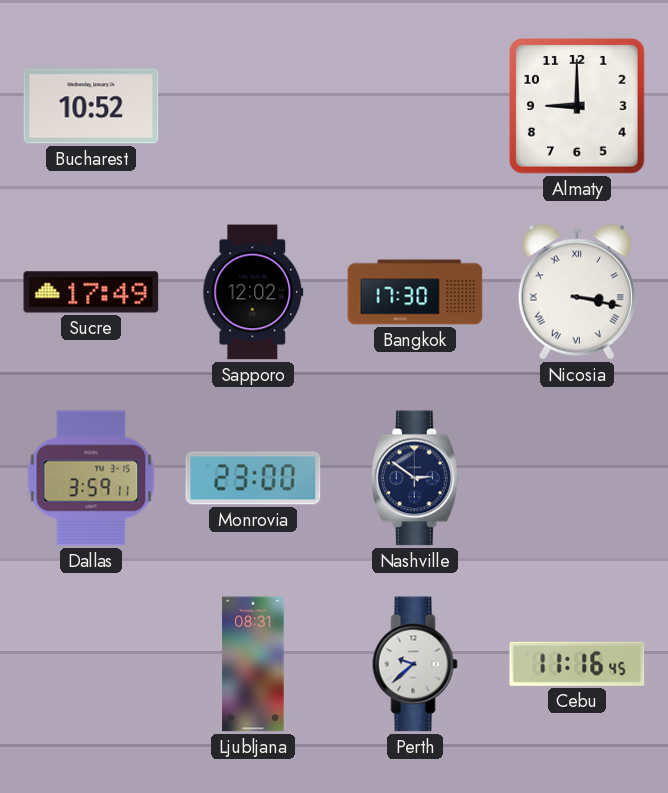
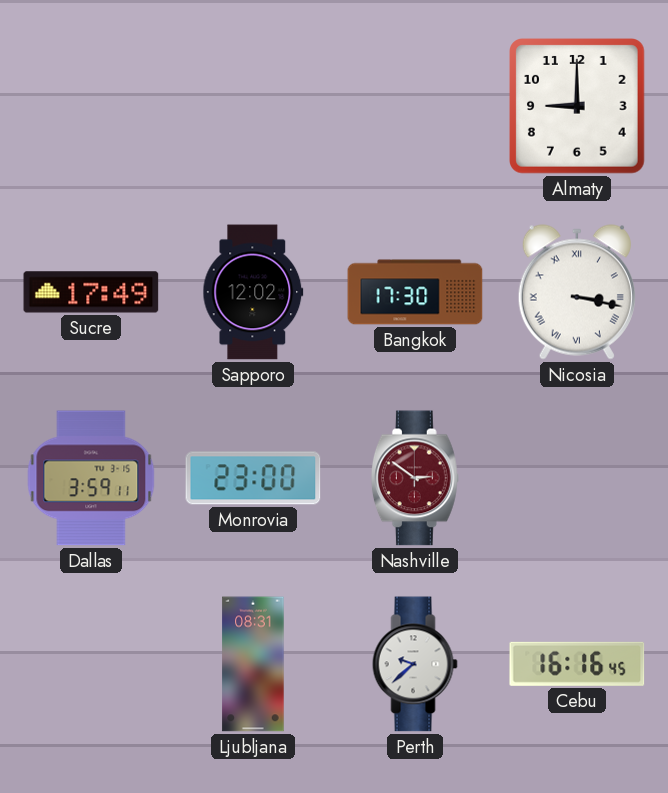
Bucharest: 10:52 -> none (91, 106)
Nashville dial: navy -> burgundy (415, 478)
Cebu: 11:16 -> 16:16 (577, 664)
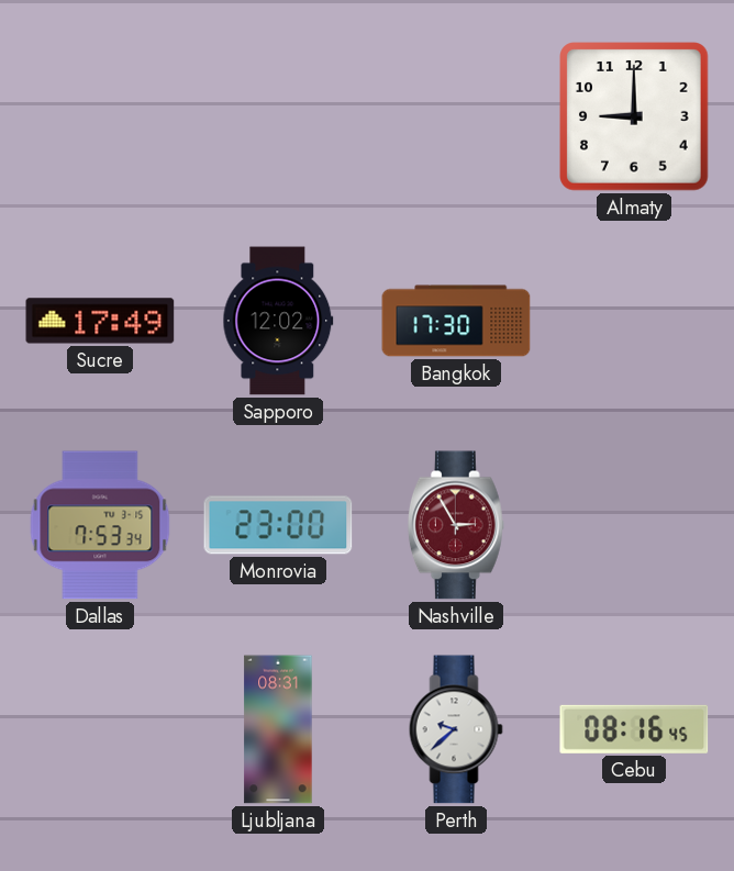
Nicosia: 3:17 -> none (577, 292)
Dallas: 3:59 -> 7:53 (100, 525)
Nashville: 2:51 -> 2:55 (456, 525)
Cebu: 16:16 -> 08:16 (634, 729)
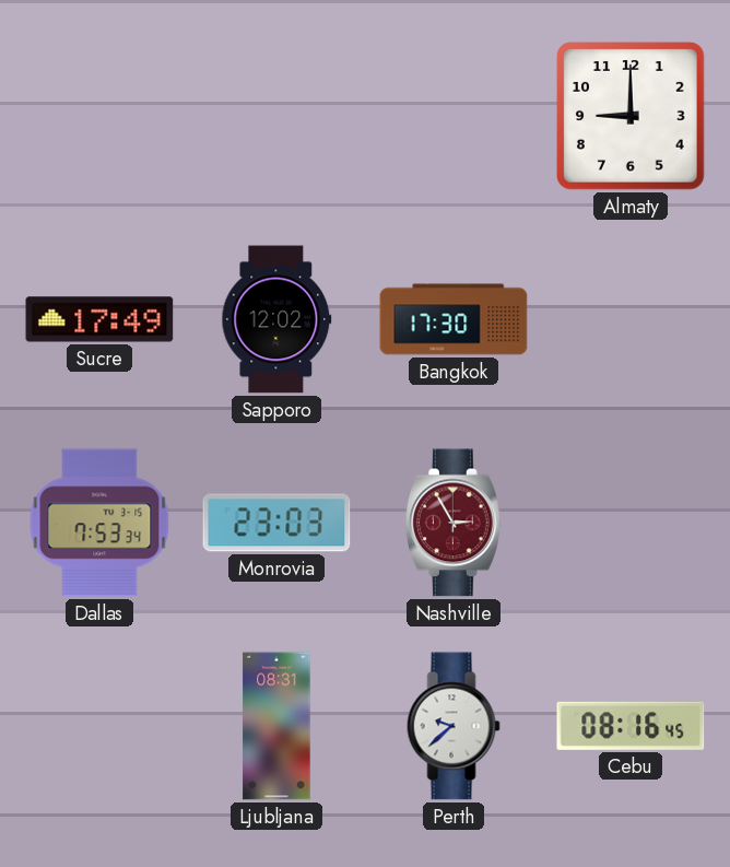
Monrovia: 23:00 -> 23:03 (276, 523)
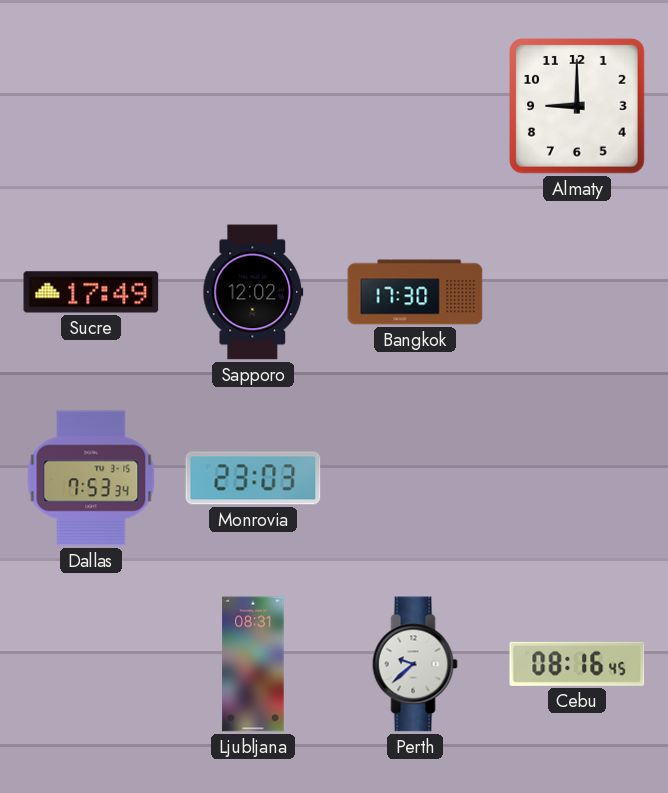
Nashville: 2:55 -> none (454, 523)
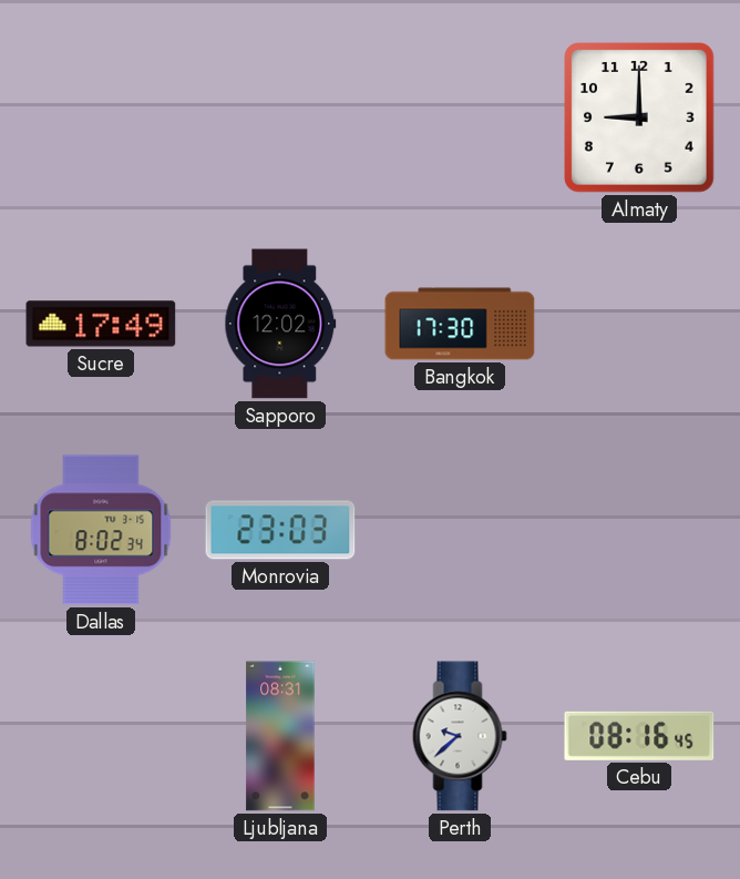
Dallas: 7:53 -> 8:02 (101, 530)
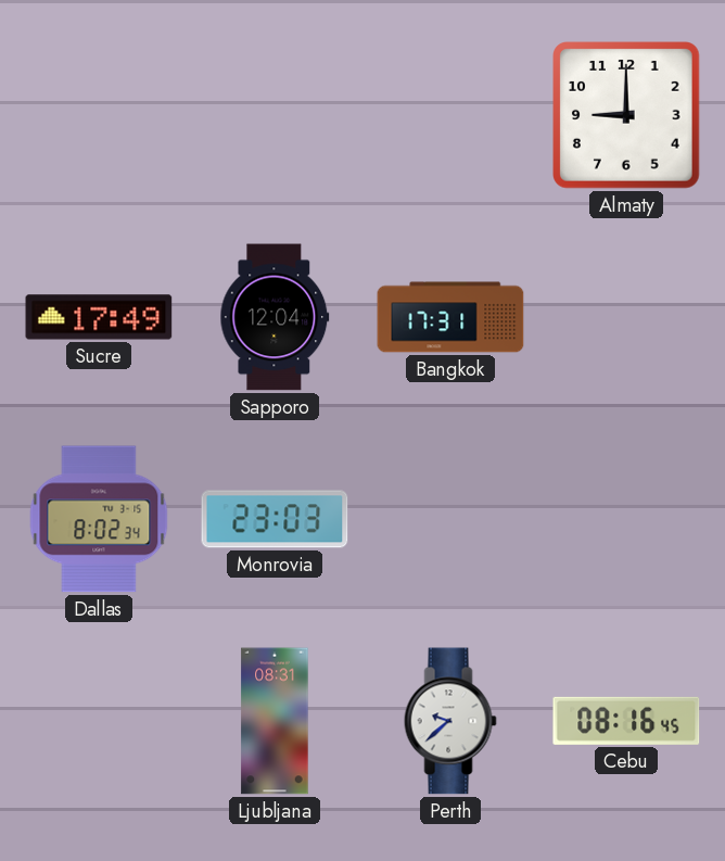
Sapporo: 12:02 -> 12:04 (275, 317)
Bangkok: 17:30 -> 17:31 (450, 317)
